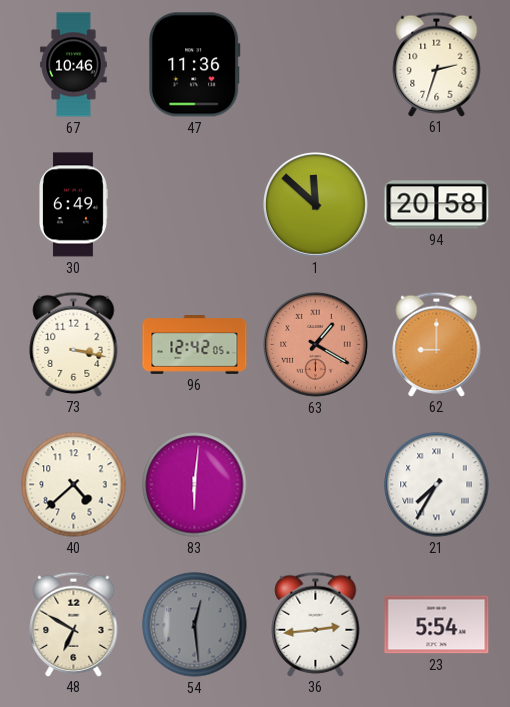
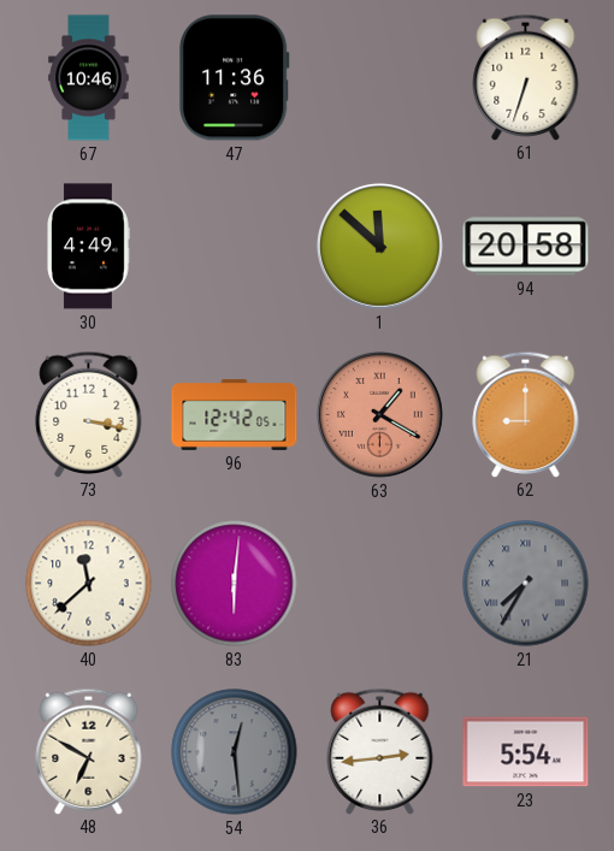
61: 2:33 -> 6:33 (526, 77)
30: 6:49 -> 4:49 (89, 247)
40: 4:38 -> 11:38 (89, 584)
21 dial: white -> grey (526, 584)
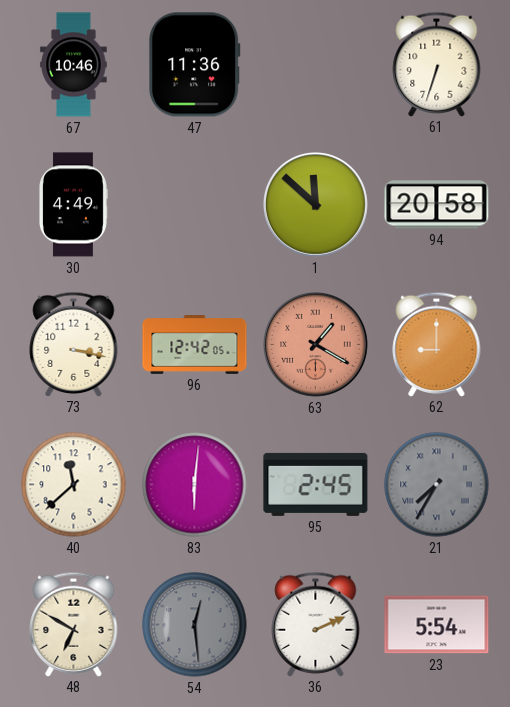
95: none -> 2:45 (316, 484)
36: 2:44 -> 2:11 (316, 624)
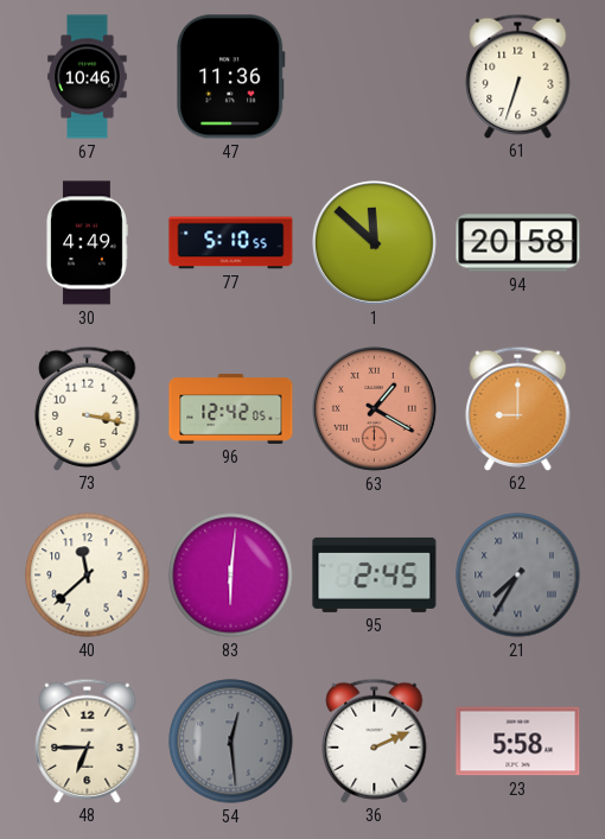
77: none -> 5:10 (231, 243)
48: 6:50 -> 6:45 (88, 741)
23: 5:54 -> 5:58 (518, 742)
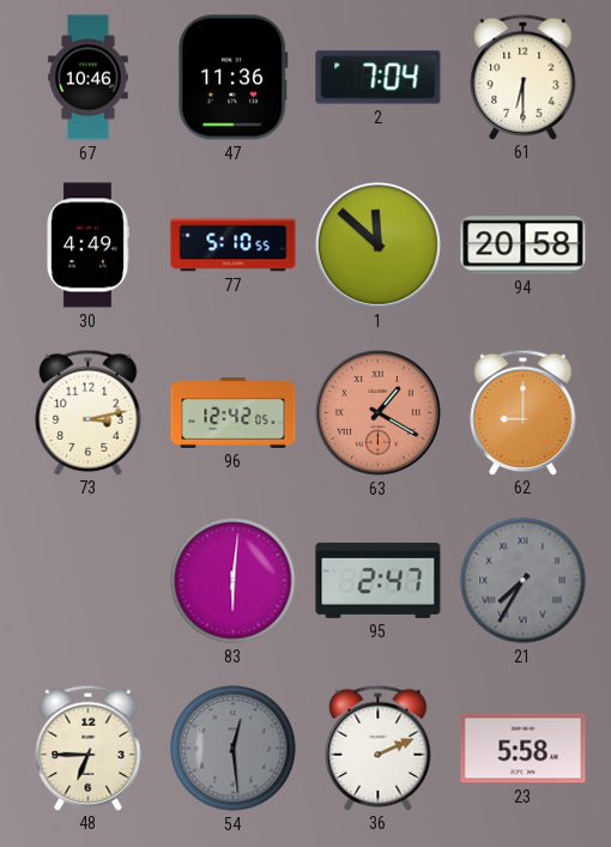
2: none -> 7:04 (379, 78)
61: 6:33 -> 6:30 (524, 77)
73: 3:17 -> 3:13 (89, 412)
40: 11:38 -> none (88, 576)
95: 2:45 -> 2:47 (379, 580)
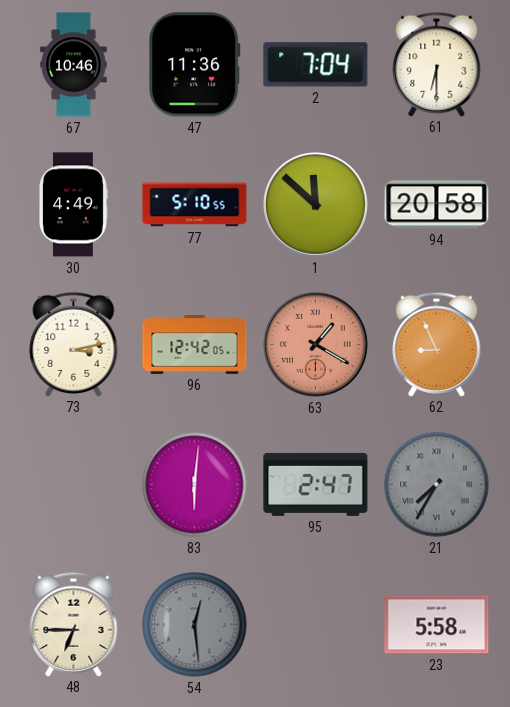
62: 9:00 -> 8:56 (437, 344)
36: 2:11 -> none (379, 748)
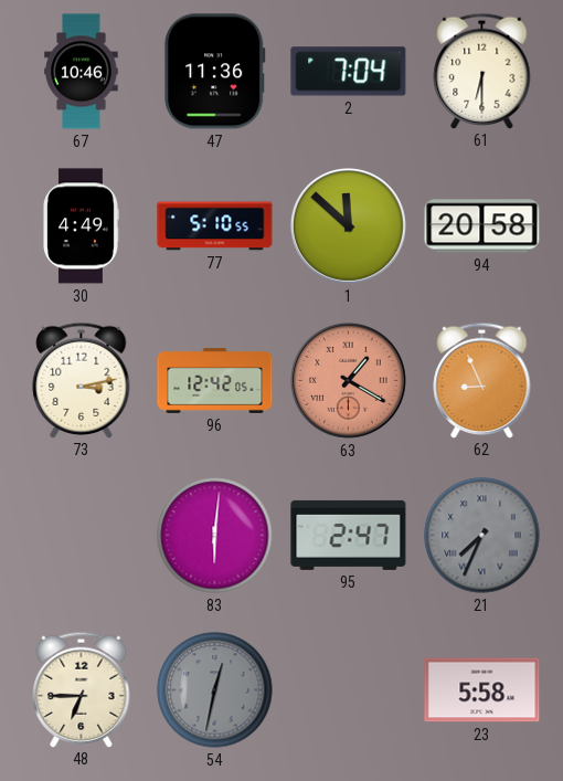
21: 7:35 -> 7:34 (482, 536)
54: 12:29 -> 12:32 (215, 690)
